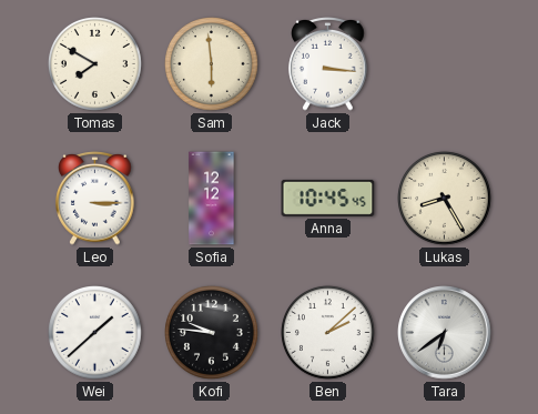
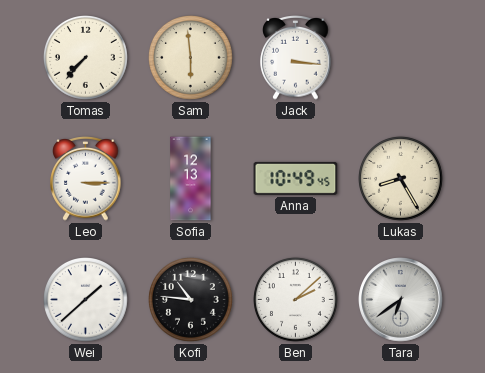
Tomas: 7:50 -> 7:37 (86, 58)
Sofia: 12:12 -> 12:13 (191, 179)
Anna: 10:45 -> 10:49 (296, 178)
Kofi: 9:46 -> 10:46 (191, 300)
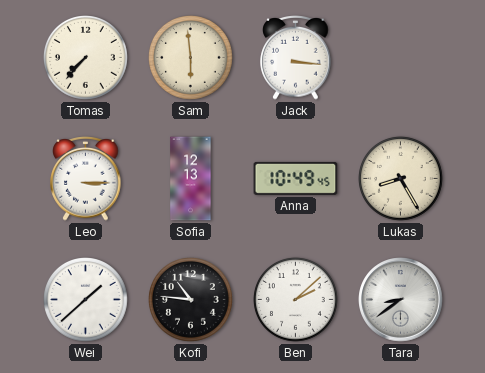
Tara: 6:39 -> 8:39 (401, 300)
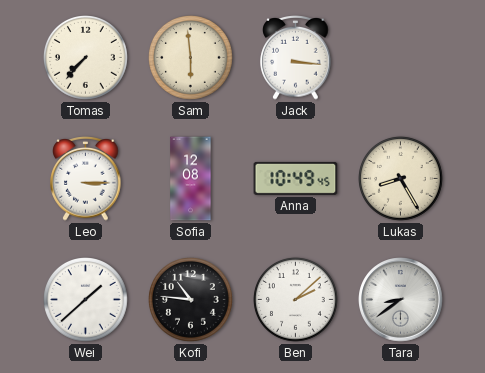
Sofia: 12:13 -> 12:08 (191, 179)
